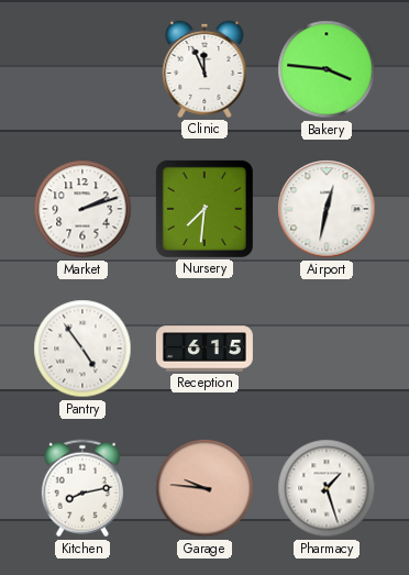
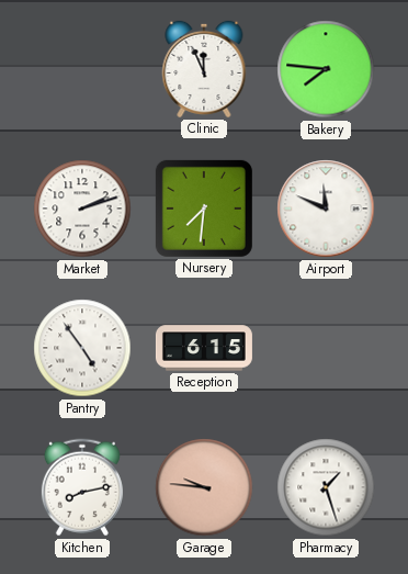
Bakery: 3:46 -> 7:46 (326, 69)
Airport: 12:32 -> 11:49 (326, 209)
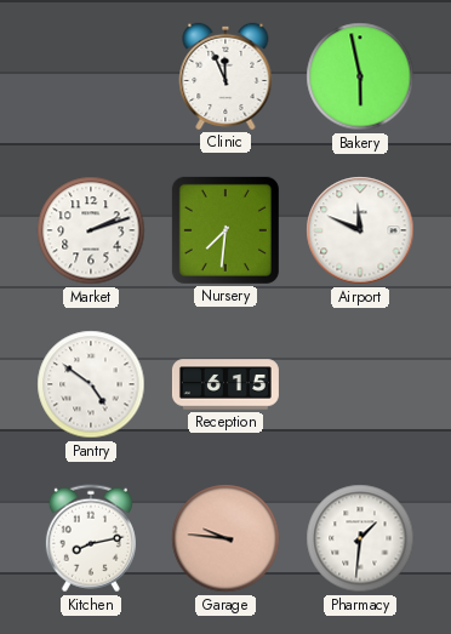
Bakery: 7:46 -> 5:58 (360, 76)
Pantry: 4:54 -> 4:51 (91, 384)
Pharmacy: 1:27 -> 1:31 (360, 538)
